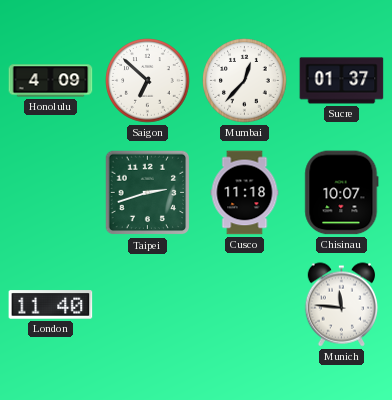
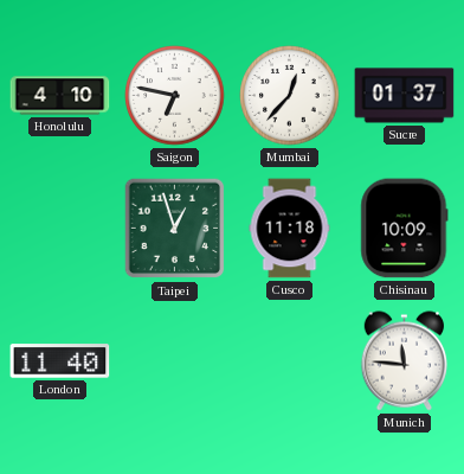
Honolulu: 4:09 -> 4:10 (60, 96)
Saigon: 6:52 -> 6:47 (175, 96)
Taipei: 2:42 -> 12:57 (175, 229)
Chisinau: 10:07 -> 10:09 (405, 229)
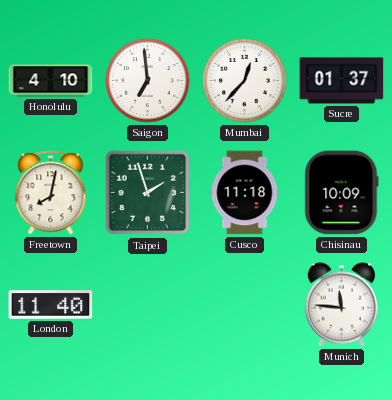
Saigon: 6:47 -> 6:59 (148, 81)
Freetown: none -> 8:02 (51, 193)
Taipei: 12:57 -> 1:57 (148, 193)
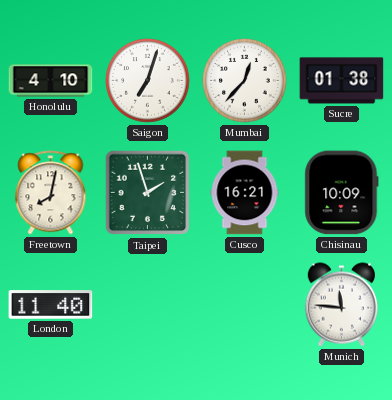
Saigon: 6:59 -> 7:03 (148, 81)
Sucre: 01:37 -> 01:38 (342, 81)
Cusco: 11:18 -> 16:21 (245, 193)
